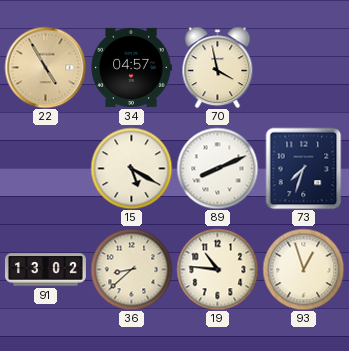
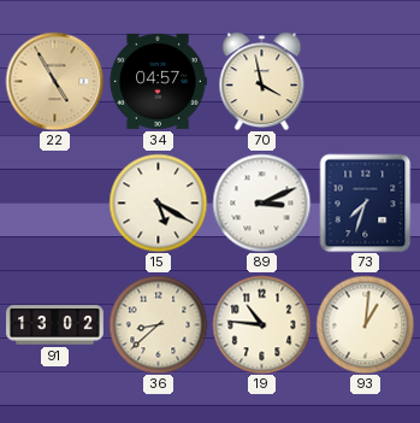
89: 8:11 -> 3:11 (261, 202)
93: 12:57 -> 1:01 (365, 324)
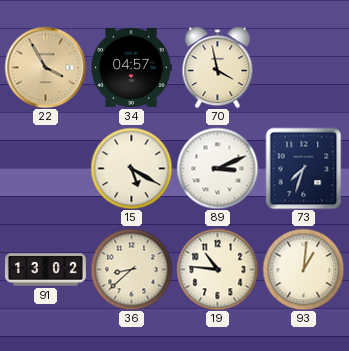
22: 4:55 -> 3:55 (45, 67)
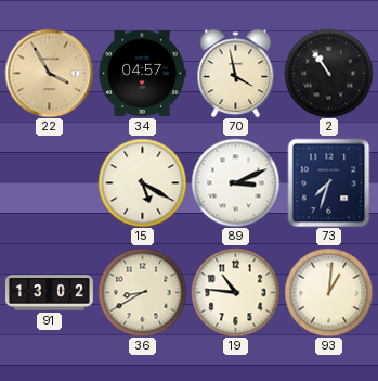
2: none -> 10:54 (328, 73)
36: 8:38 -> 8:40 (142, 292)
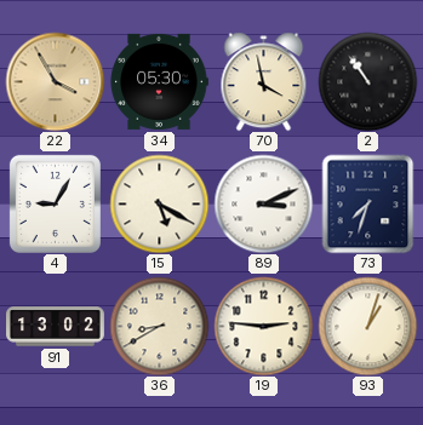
34: 04:57 -> 05:30 (159, 81)
4: none -> 9:05 (55, 203)
19: 10:46 -> 2:46 (263, 326)
93: 1:01 -> 1:03 (367, 326)
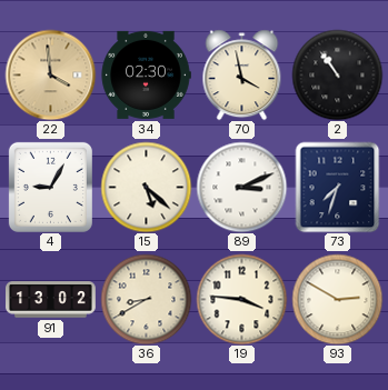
22: 3:55 -> 3:59 (50, 74)
34: 05:30 -> 02:30 (146, 74)
15: 5:20 -> 5:22 (146, 187)
19: 2:46 -> 3:46 (241, 299)
93: 1:03 -> 2:50 (337, 299)
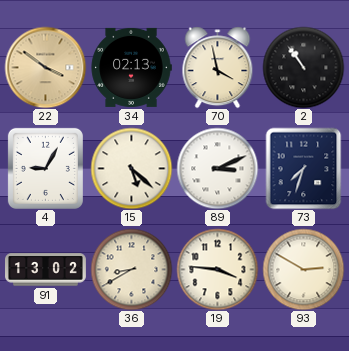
22: 3:59 -> 3:51 (45, 67)
34: 02:30 -> 02:13 (131, 67)
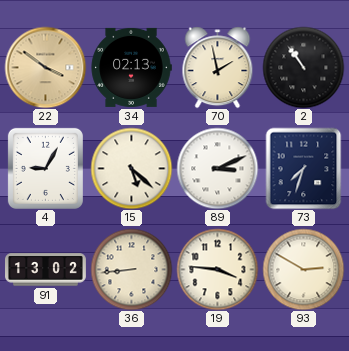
70: 3:58 -> 1:58 (218, 67)
36: 8:40 -> 8:44 (131, 269)
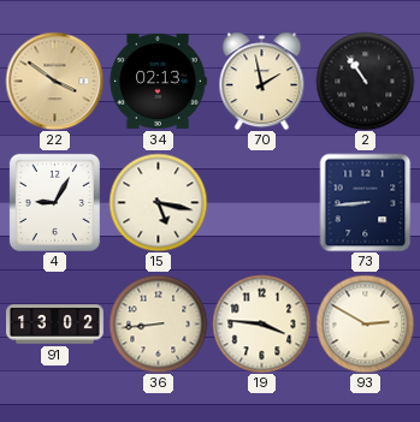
15: 5:22 -> 5:17 (158, 202)
89: 3:11 -> none (217, 168)
73: 7:33 -> 8:44 (366, 202)
